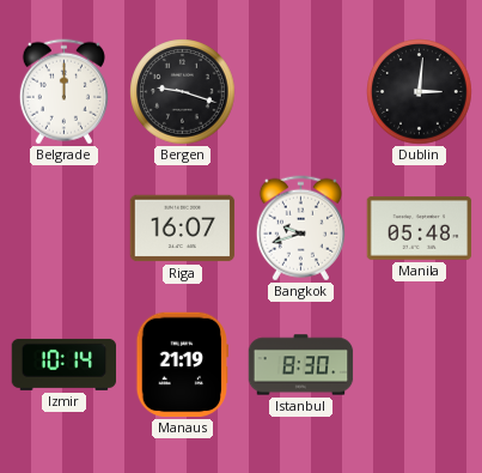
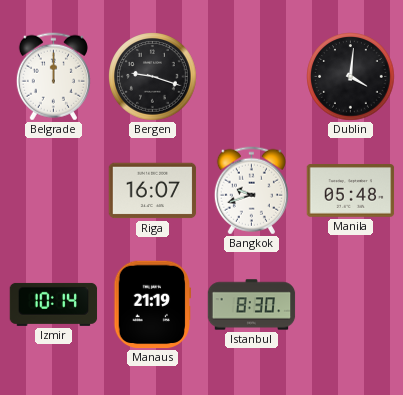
Dublin: 3:01 -> 4:01 (351, 77)
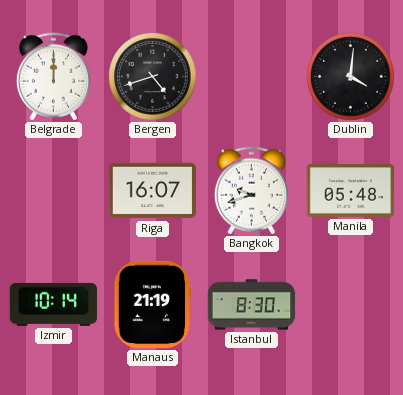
Bergen: 9:18 -> 4:42 (153, 77)
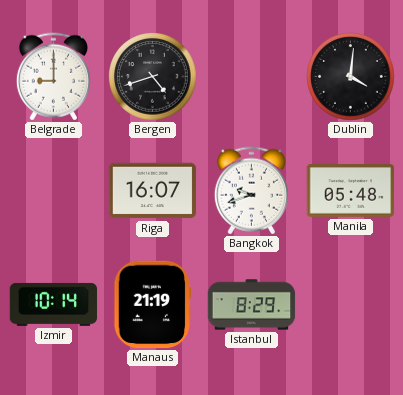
Belgrade: 12:00 -> 9:00 (53, 77)
Istanbul: 8:30 -> 8:29 (252, 305)
